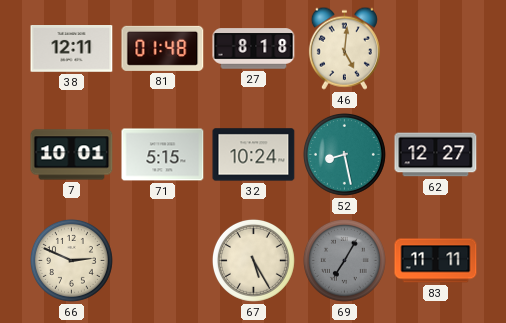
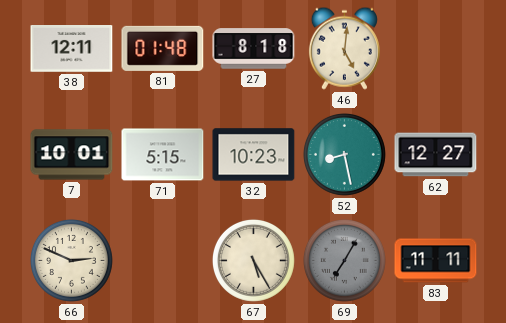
32: 10:24 -> 10:23 (254, 155)
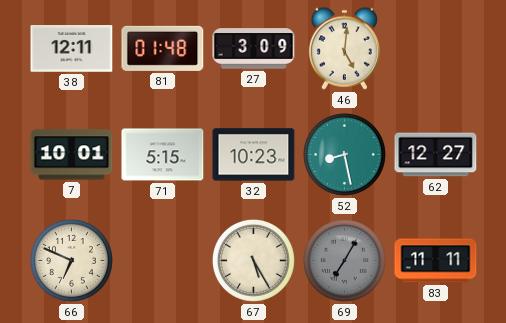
27: 8:18 -> 3:09 (254, 49)
66: 2:49 -> 6:49 (71, 260)
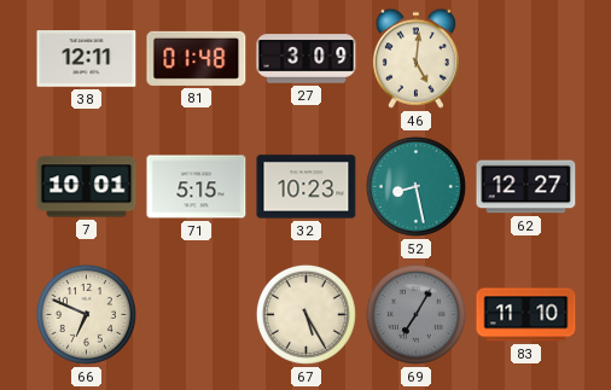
83: 11:11 -> 11:10 (526, 315)
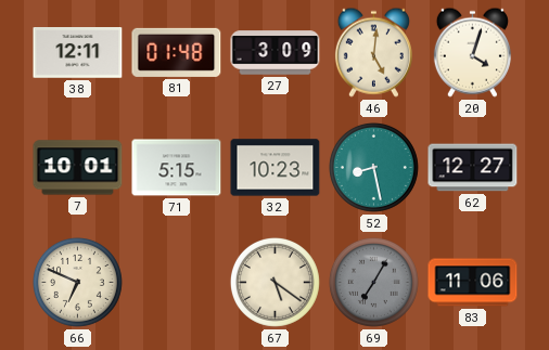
20: none -> 4:03 (472, 52)
67: 5:25 -> 5:21 (274, 282)
83: 11:10 -> 11:06 (473, 283)
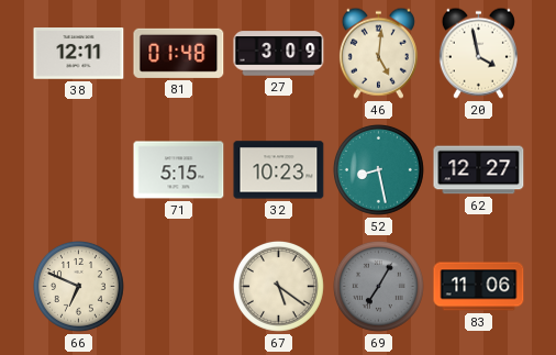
20: 4:03 -> 3:58 (478, 53)
7: 10:01 -> none (78, 168)
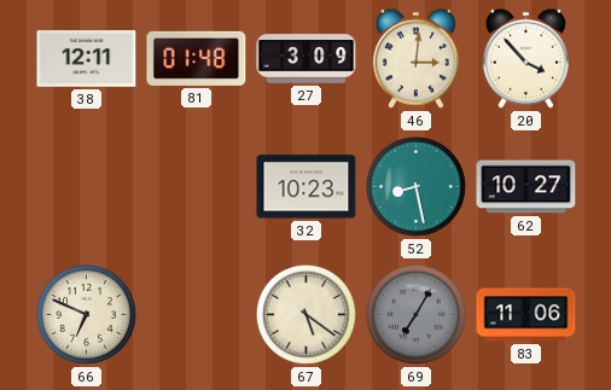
46: 5:01 -> 3:01 (415, 58)
20: 3:58 -> 3:53 (525, 58)
71: 5:15 -> none (179, 170)
62: 12:27 -> 10:27 (526, 187)
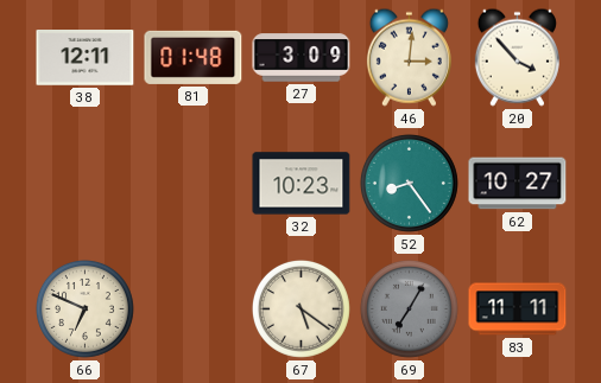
52: 8:28 -> 8:24 (409, 183)
83: 11:06 -> 11:11 (518, 309)
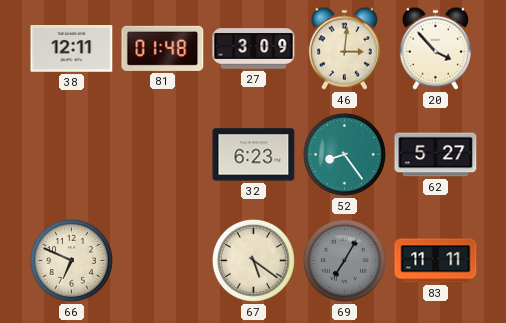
32: 10:23 -> 6:23 (254, 155)
62: 10:27 -> 5:27 (436, 155)
